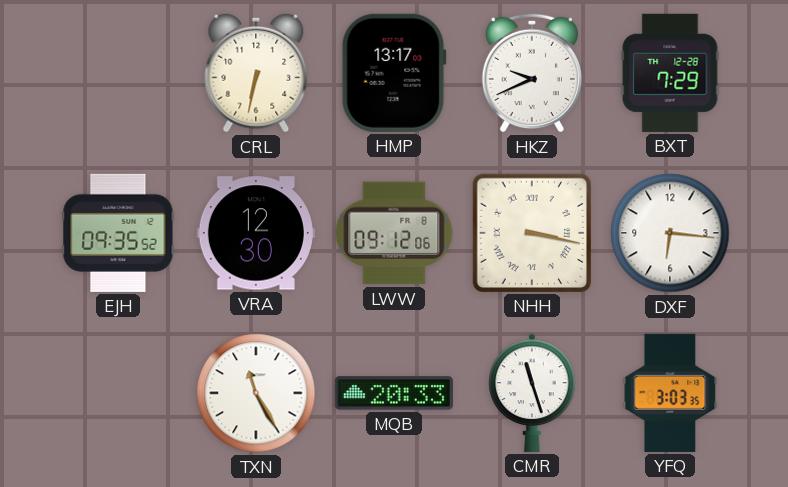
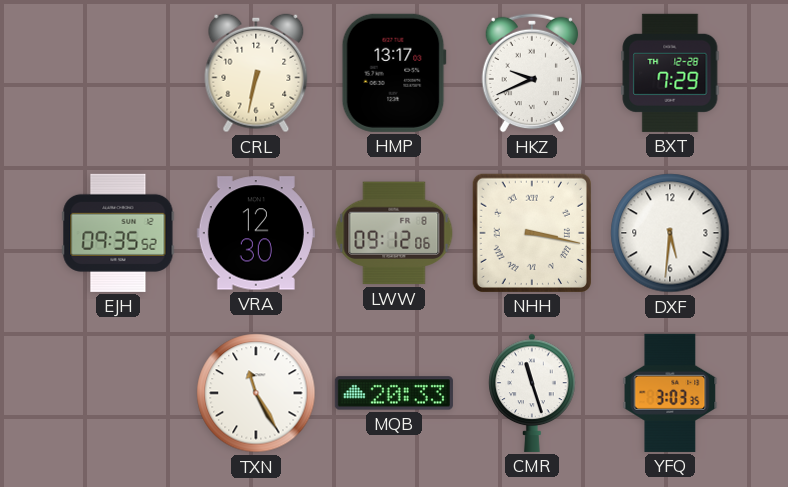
DXF: 6:16 -> 5:31 (670, 233)
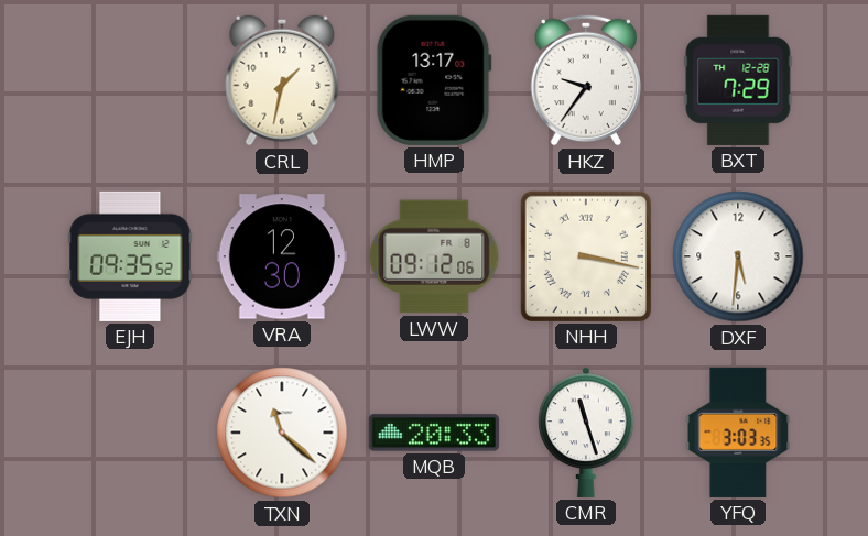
CRL: 6:32 -> 1:32 (282, 80)
HKZ: 9:41 -> 9:36 (585, 80)
TXN: 11:25 -> 11:22 (282, 433)
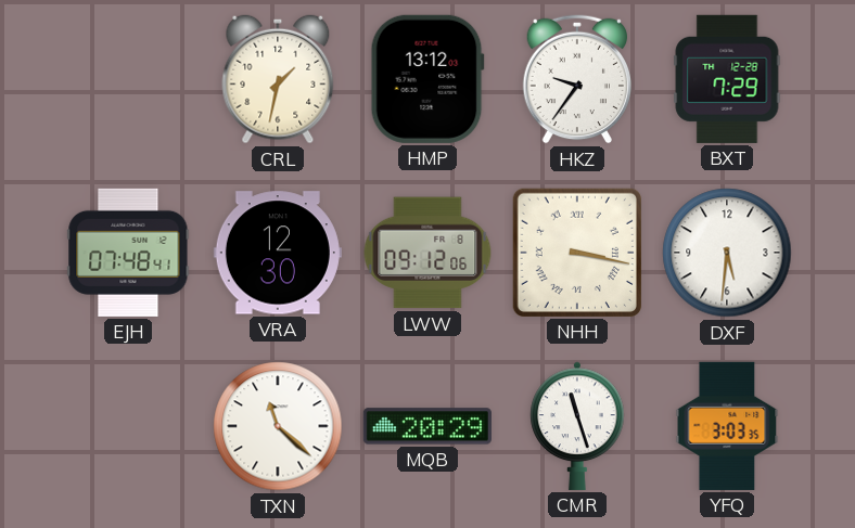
HMP: 13:17 -> 13:12 (427, 79)
EJH: 09:35 -> 07:48 (128, 253)
MQB: 20:33 -> 20:29 (427, 426)
